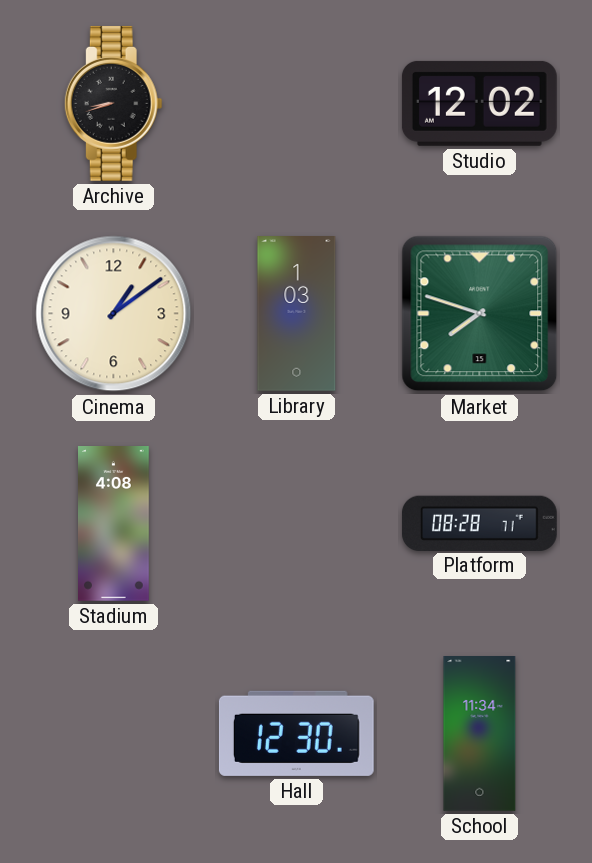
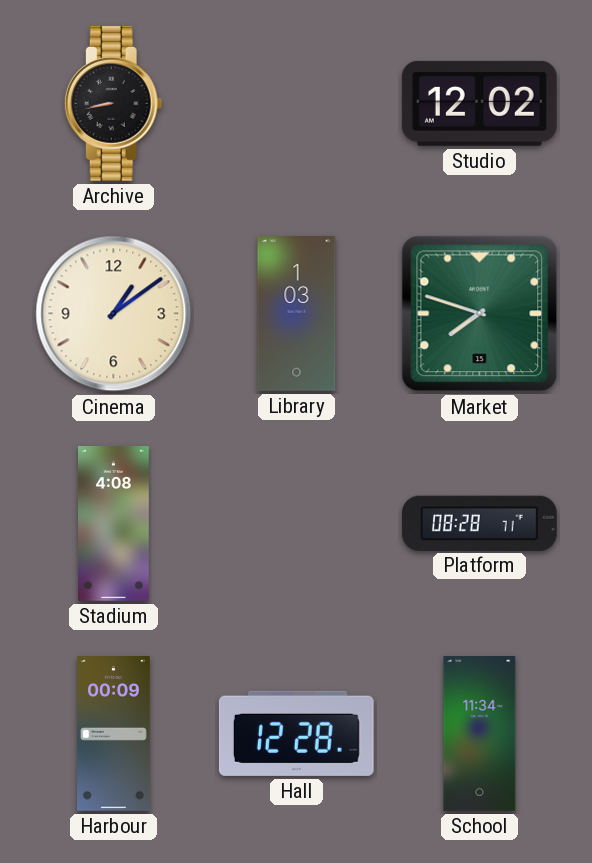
Archive: 8:42 -> 8:43 (113, 103)
Harbour: none -> 00:09 (114, 734)
Hall: 12:30 -> 12:28 (296, 733)
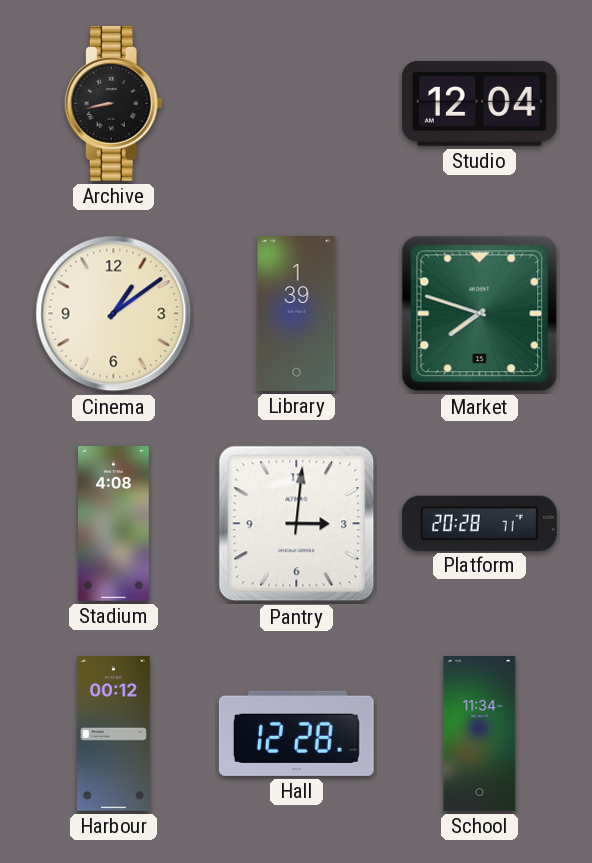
Studio: 12:02 -> 12:04 (479, 103)
Library: 1:03 -> 1:39 (297, 314)
Pantry: none -> 3:01 (297, 524)
Platform: 08:28 -> 20:28 (479, 523)
Harbour: 00:09 -> 00:12 (114, 734)
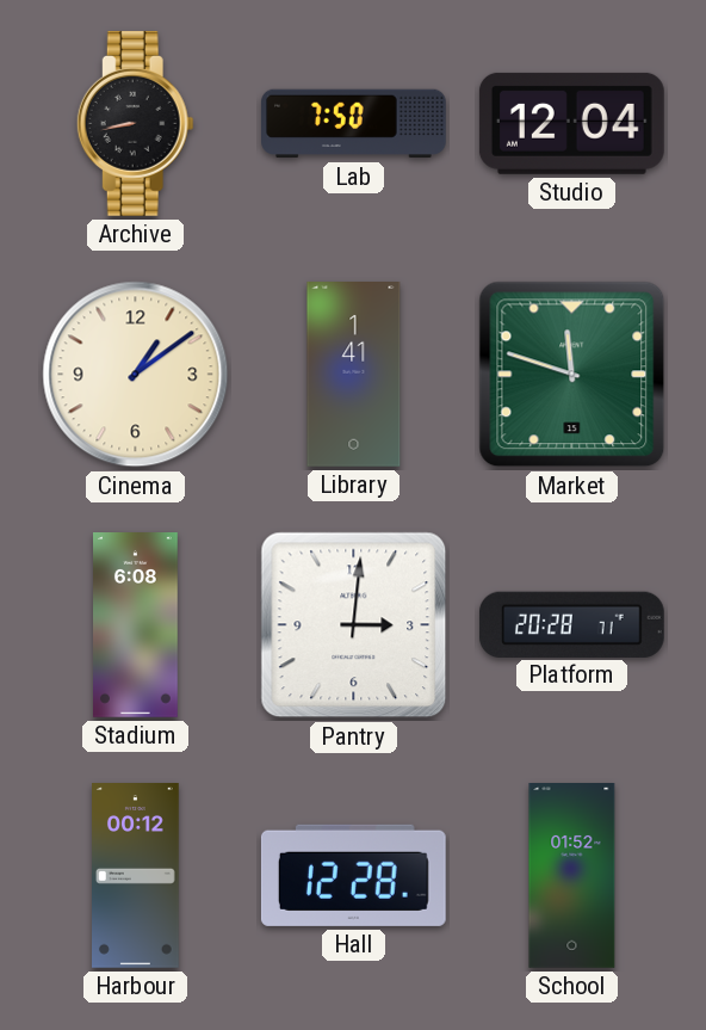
Lab: none -> 7:50 (354, 124)
Library: 1:39 -> 1:41 (354, 375)
Market: 7:48 -> 11:48 (572, 375)
Stadium: 4:08 -> 6:08 (136, 625)
School: 11:34 -> 01:52 (572, 876)
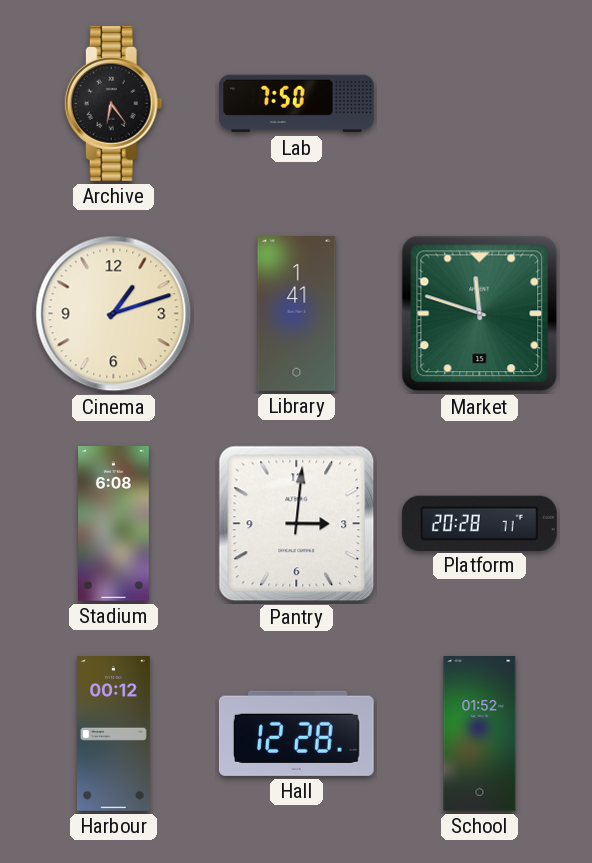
Archive: 8:43 -> 6:24 (113, 103)
Studio: 12:04 -> none (571, 123)
Cinema: 1:09 -> 1:12 (114, 314)
